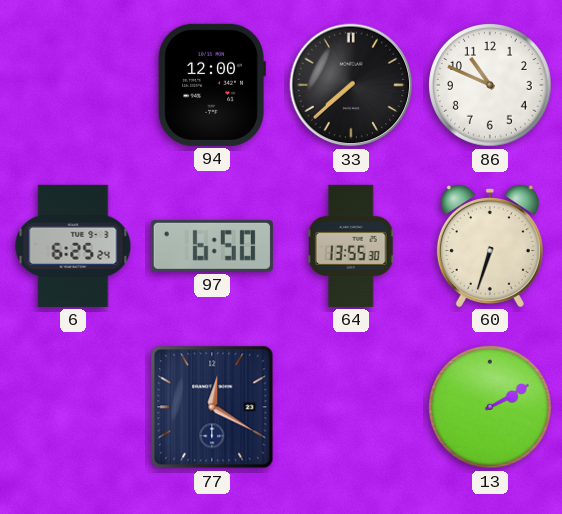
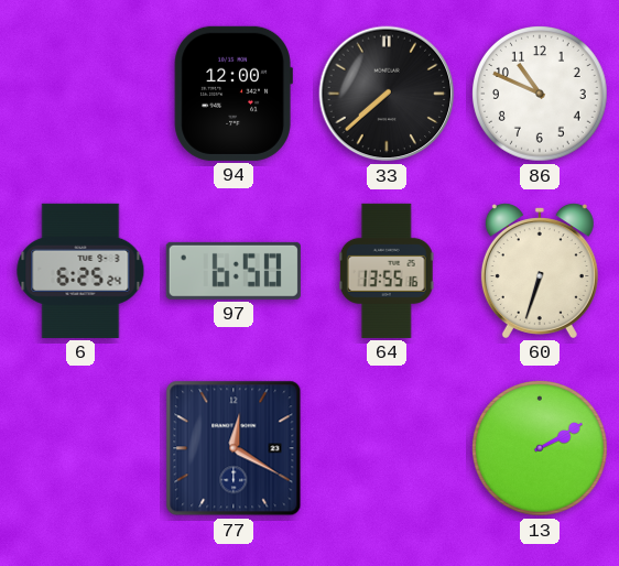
64: 13:55:30 -> 13:55:16 (387, 271)
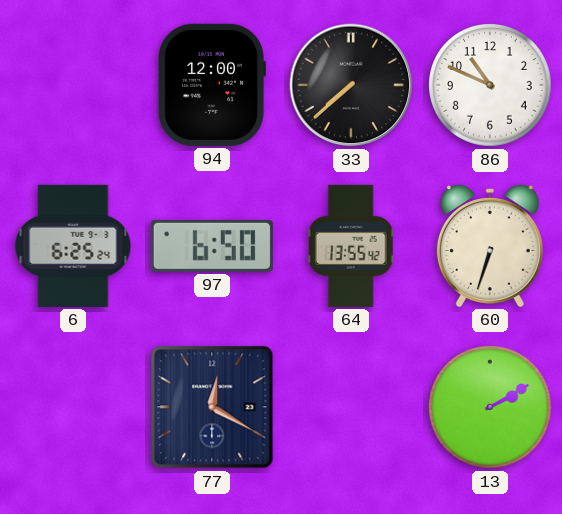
64: 13:55:16 -> 13:55:42 (351, 246)
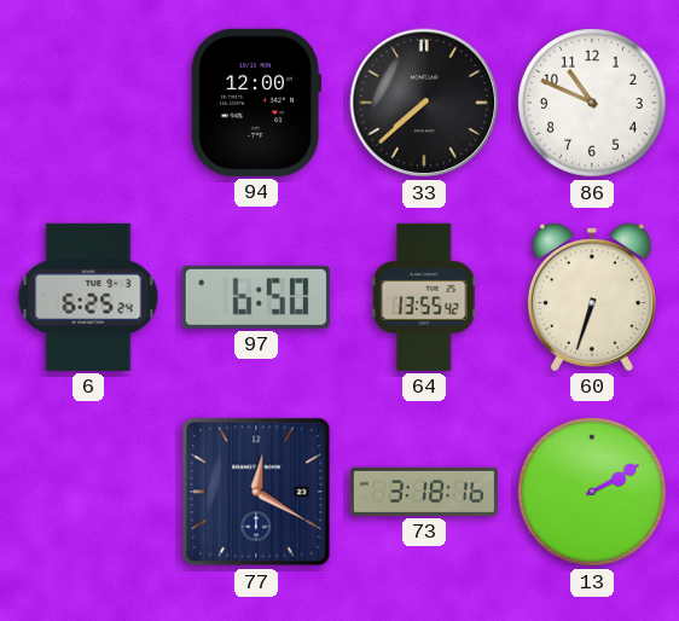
73: none -> 3:18 (424, 492)
